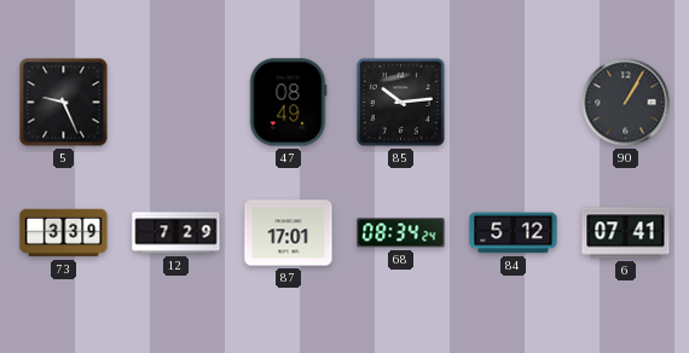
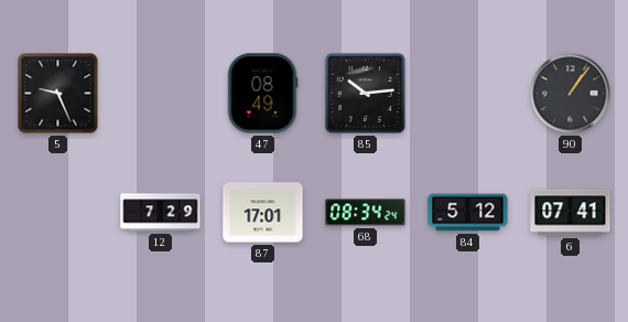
90: 1:05 -> 1:06 (571, 94)
73: 3:39 -> none (64, 233)
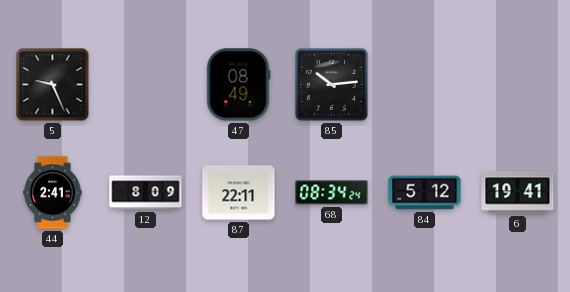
90: 1:06 -> none (571, 94)
44: none -> 2:41 (53, 193)
12: 7:29 -> 8:09 (146, 193)
87: 17:01 -> 22:11 (239, 193)
6: 07:41 -> 19:41 (518, 193)
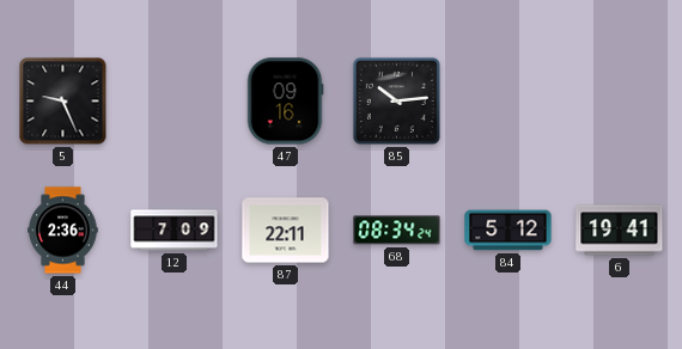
47: 08:49 -> 09:16 (285, 102)
44: 2:41 -> 2:36 (63, 231)
12: 8:09 -> 7:09 (175, 231)
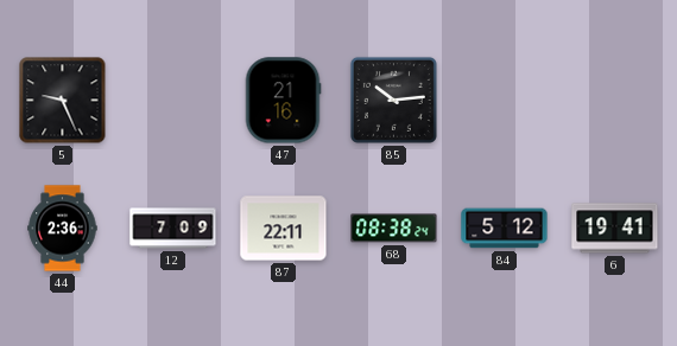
47: 09:16 -> 21:16 (283, 101)
68: 08:34 -> 08:38 (394, 229)
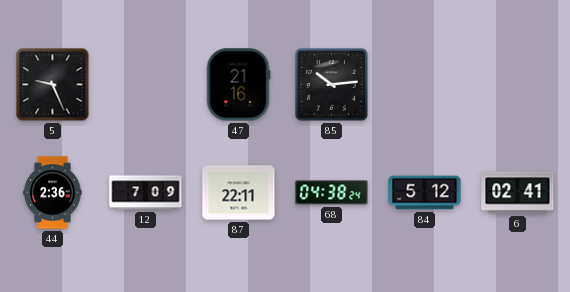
68: 08:38 -> 04:38 (332, 193)
6: 19:41 -> 02:41 (518, 193)
